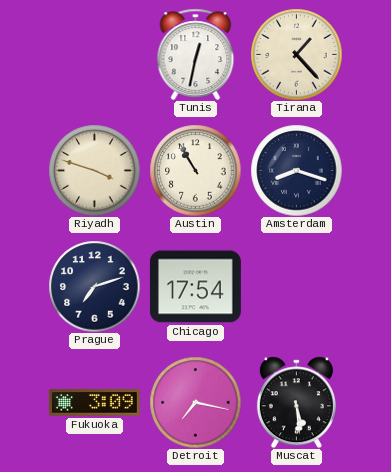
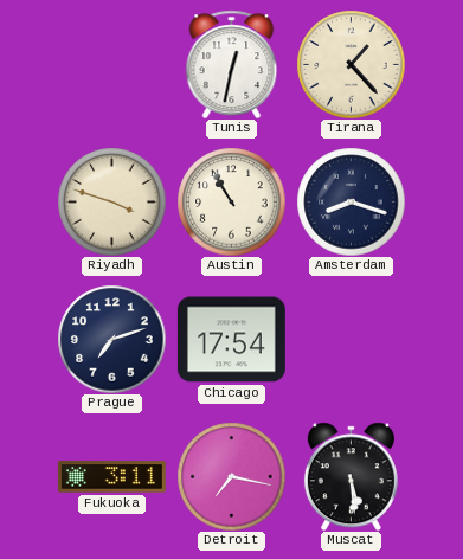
Fukuoka: 3:09 -> 3:11 (111, 477)
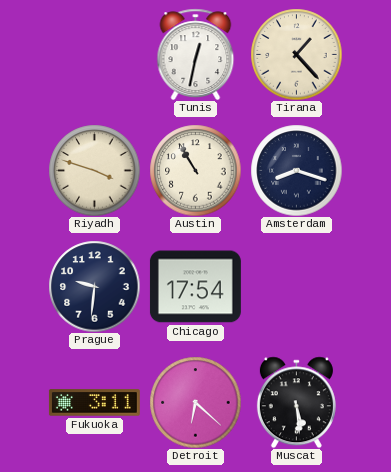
Prague: 7:12 -> 9:31 (94, 286)
Detroit: 7:17 -> 6:22 (195, 402)
